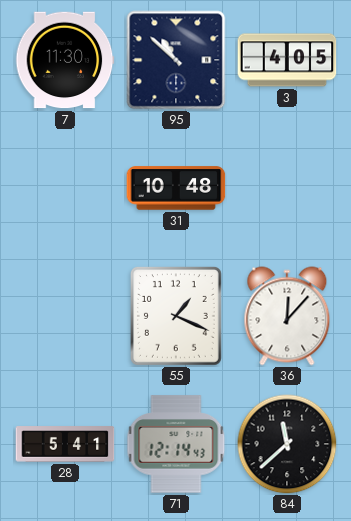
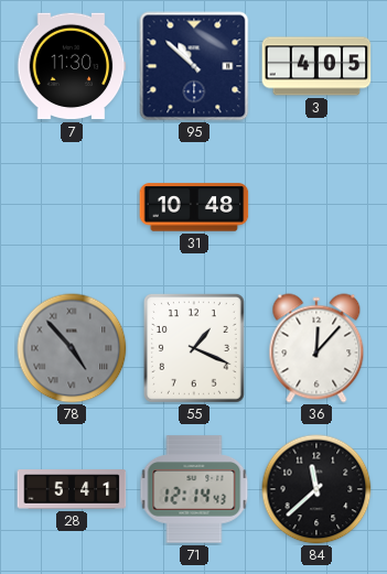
78: none -> 4:53 (72, 348)
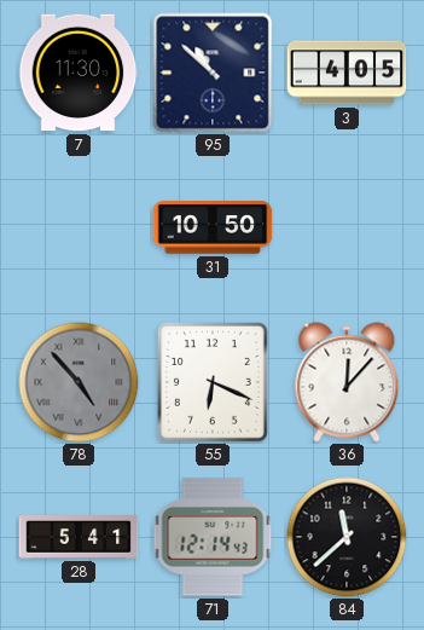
31: 10:48 -> 10:50 (213, 227)
55: 1:19 -> 6:19 (213, 382)
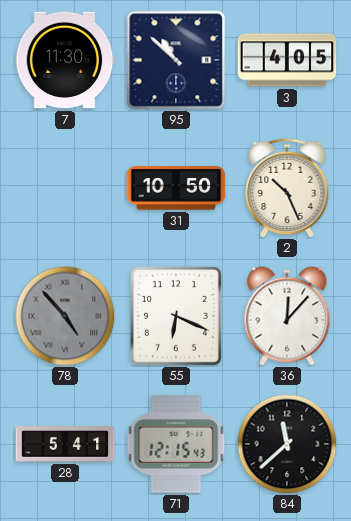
2: none -> 10:26 (287, 188)
71: 12:14 -> 12:15 (176, 444)
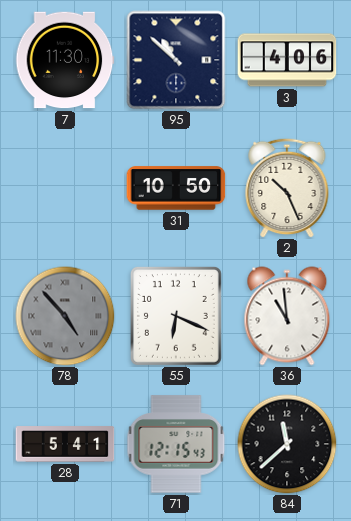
3: 4:05 -> 4:06 (287, 60)
36: 12:07 -> 10:59 (287, 316)
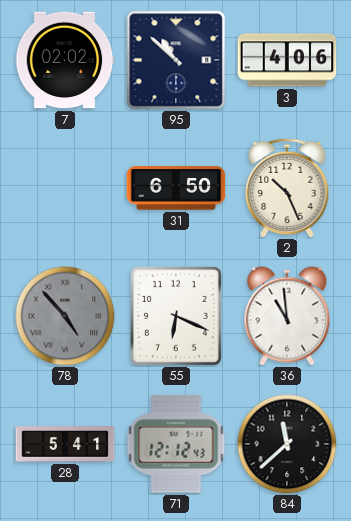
7: 11:30 -> 02:02 (65, 60)
31: 10:50 -> 6:50 (176, 188)
71: 12:15 -> 12:12 (176, 444)
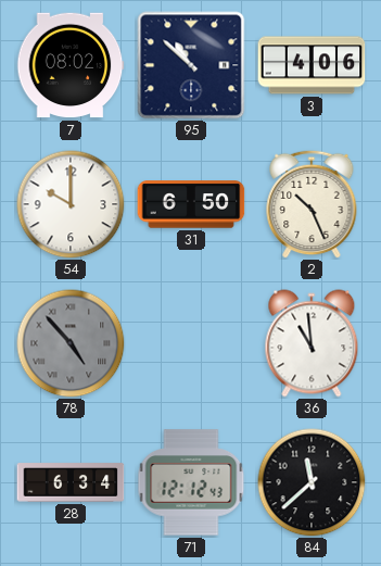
7: 02:02 -> 08:02 (71, 65)
54: none -> 10:00 (71, 204)
55: 6:19 -> none (176, 316)
28: 5:41 -> 6:34 (71, 482)
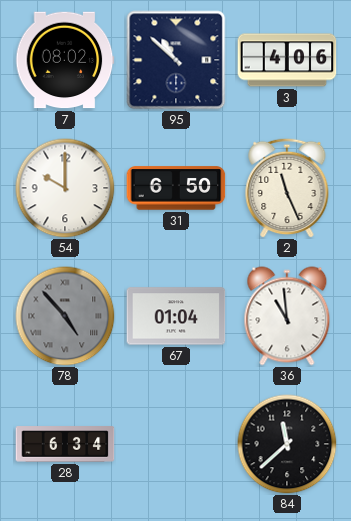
2: 10:26 -> 11:26 (287, 188)
67: none -> 01:04 (176, 316)
71: 12:12 -> none (191, 482)
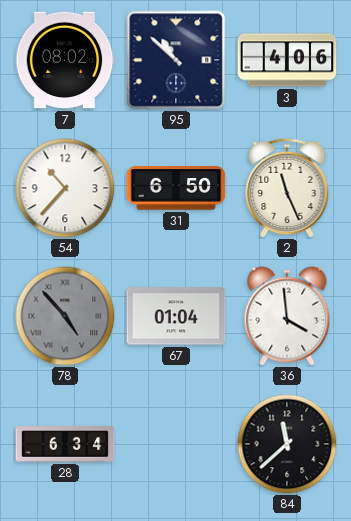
54: 10:00 -> 10:37 (65, 188)
36: 10:59 -> 3:59 (287, 316)
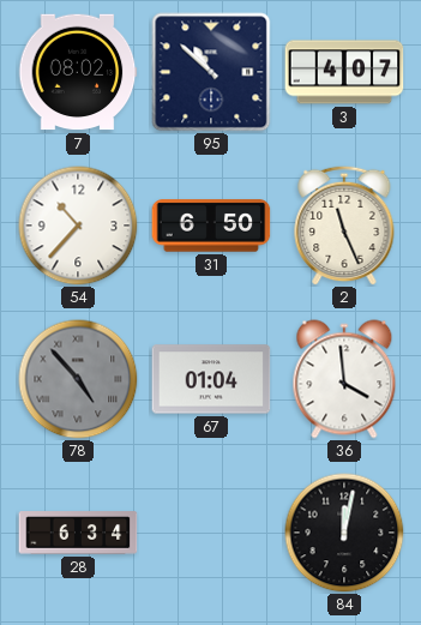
3: 4:06 -> 4:07 (344, 72)
84: 11:38 -> 12:02 (344, 533)
